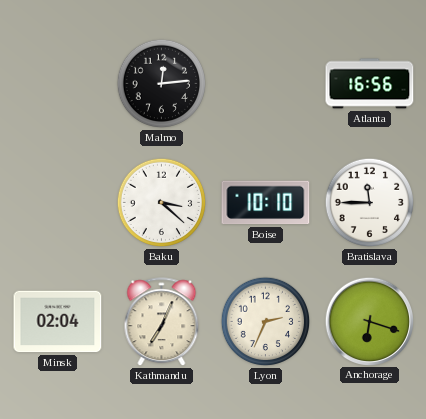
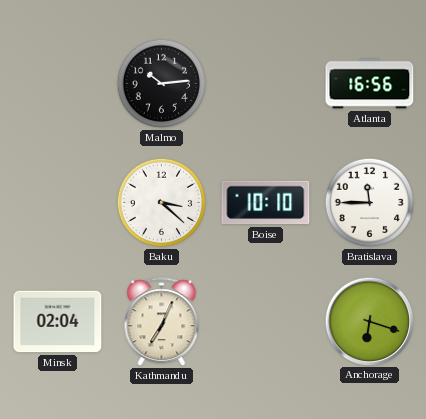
Malmo: 12:14 -> 10:14 (162, 84)
Lyon: 2:34 -> none (266, 322)
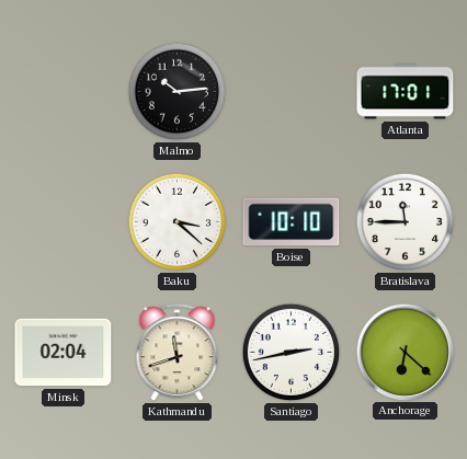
Atlanta: 16:56 -> 17:01 (406, 92)
Kathmandu: 7:04 -> 11:42 (178, 353)
Santiago: none -> 2:43 (292, 353)
Anchorage: 6:18 -> 6:22 (405, 352)
